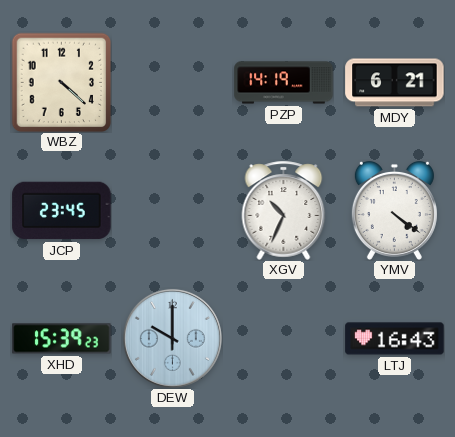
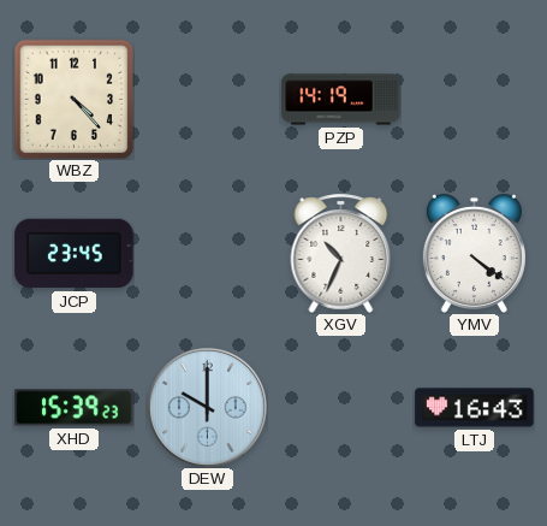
WBZ: 4:22 -> 4:23 (73, 99)
MDY: 6:21 -> none (395, 83)
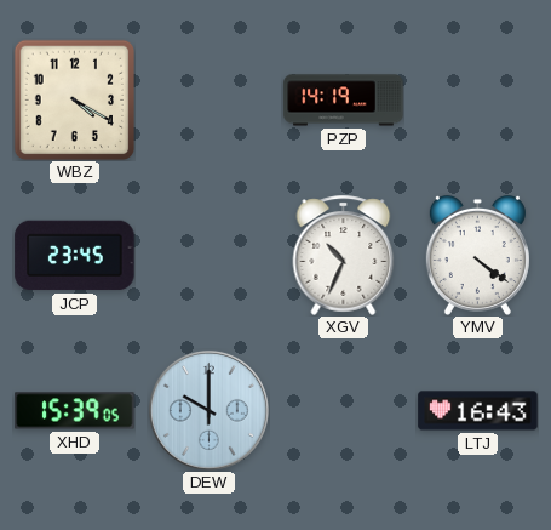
WBZ: 4:23 -> 4:20 (74, 99)
XHD: 15:39:23 -> 15:39:05 (75, 411)
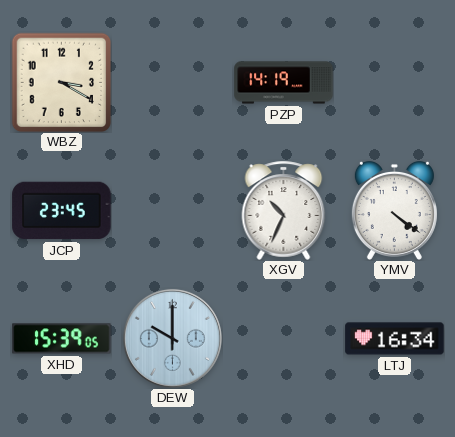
WBZ: 4:20 -> 3:20 (61, 82)
LTJ: 16:43 -> 16:34 (395, 339)
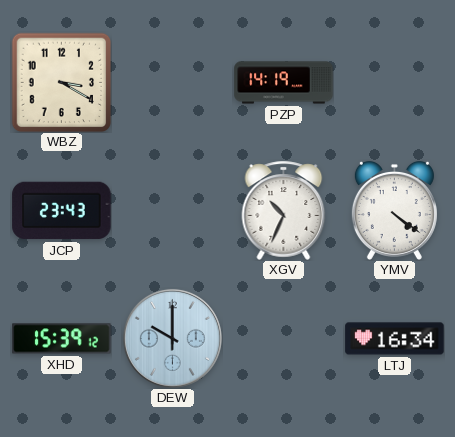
JCP: 23:45 -> 23:43 (62, 211)
XHD: 15:39:05 -> 15:39:12 (62, 339)
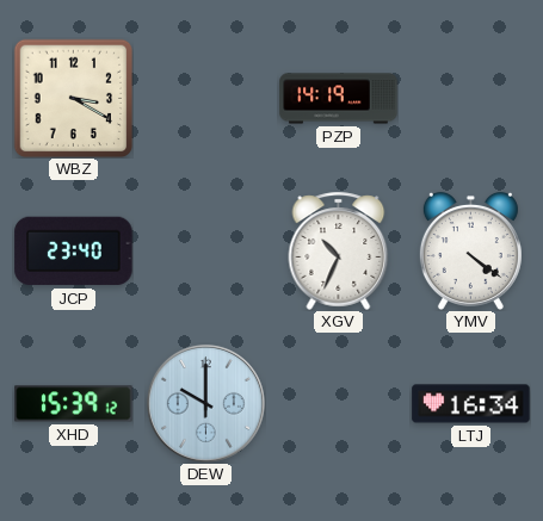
JCP: 23:43 -> 23:40 (74, 252)
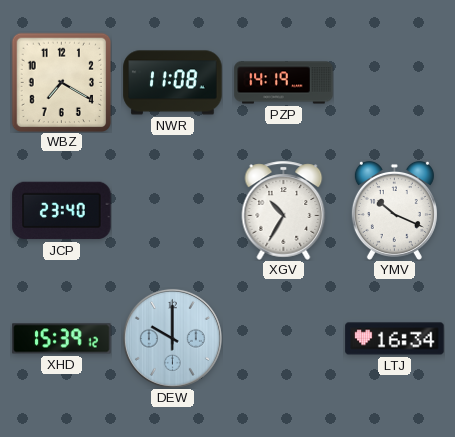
WBZ: 3:20 -> 7:20 (61, 82)
NWR: none -> 11:08 (173, 83)
XGV: 10:34 -> 10:35 (284, 210)
YMV: 4:21 -> 10:19 (394, 210)
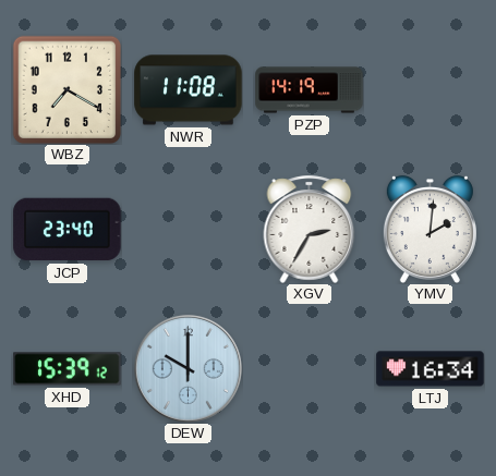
XGV: 10:35 -> 2:35 (310, 229)
YMV: 10:19 -> 2:01 (430, 229)
